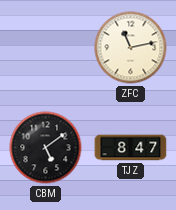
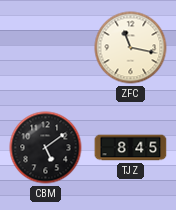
ZFC: 11:13 -> 11:17 (131, 48)
TJZ: 8:47 -> 8:45 (131, 148)
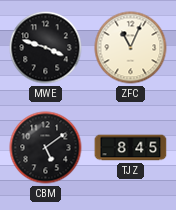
MWE: none -> 3:48 (46, 48)
ZFC: 11:17 -> 11:04 (131, 48)
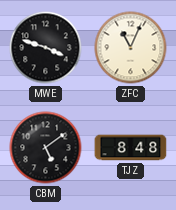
TJZ: 8:45 -> 8:48 (131, 148)
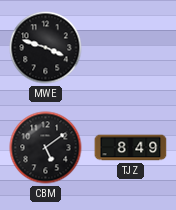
ZFC: 11:04 -> none (131, 48)
TJZ: 8:48 -> 8:49 (131, 148)
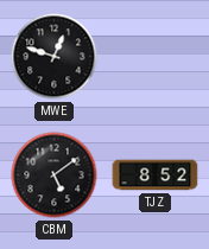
MWE: 3:48 -> 12:48 (55, 57)
TJZ: 8:49 -> 8:52 (156, 175)
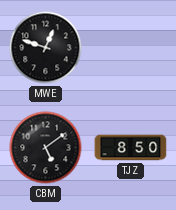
TJZ: 8:52 -> 8:50 (131, 148)
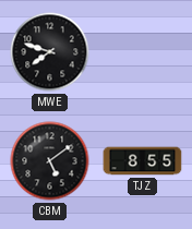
MWE: 12:48 -> 7:48 (50, 52)
TJZ: 8:50 -> 8:55 (143, 161)
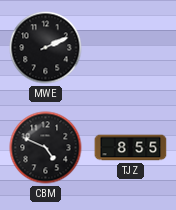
MWE: 7:48 -> 2:11 (46, 48)
CBM: 5:09 -> 4:49 (46, 148)
